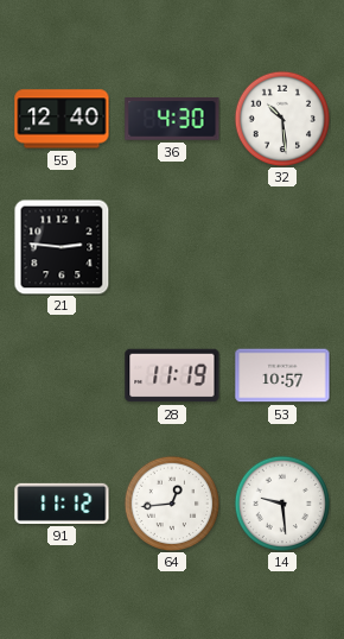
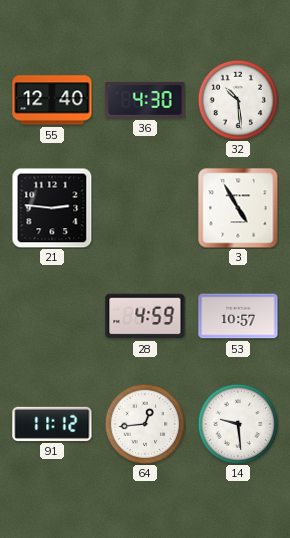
3: none -> 4:55 (238, 208)
28: 11:19 -> 4:59 (145, 316)
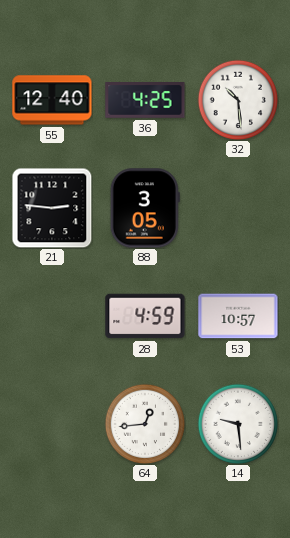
36: 4:30 -> 4:25 (145, 101)
88: none -> 3:05 (145, 208)
3: 4:55 -> none (238, 208)
91: 11:12 -> none (52, 424)
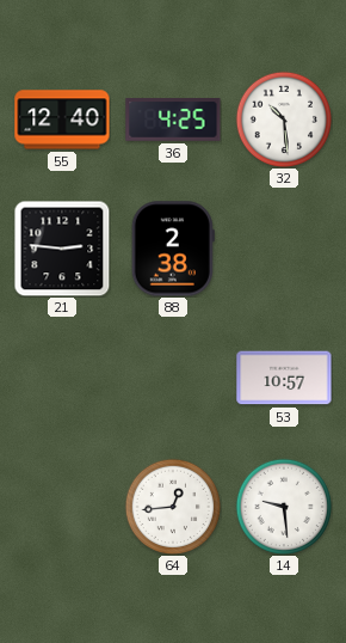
88: 3:05 -> 2:38 (173, 249)
28: 4:59 -> none (145, 316)
